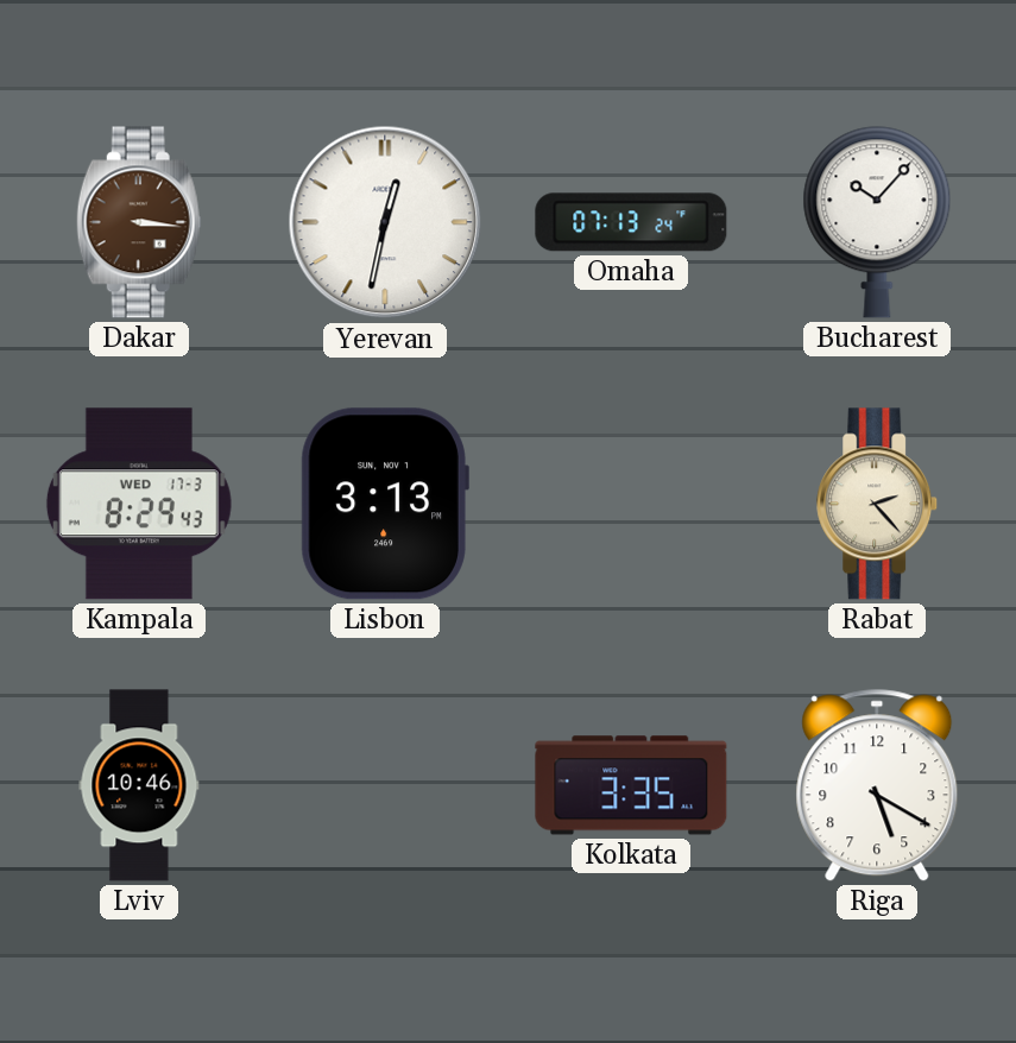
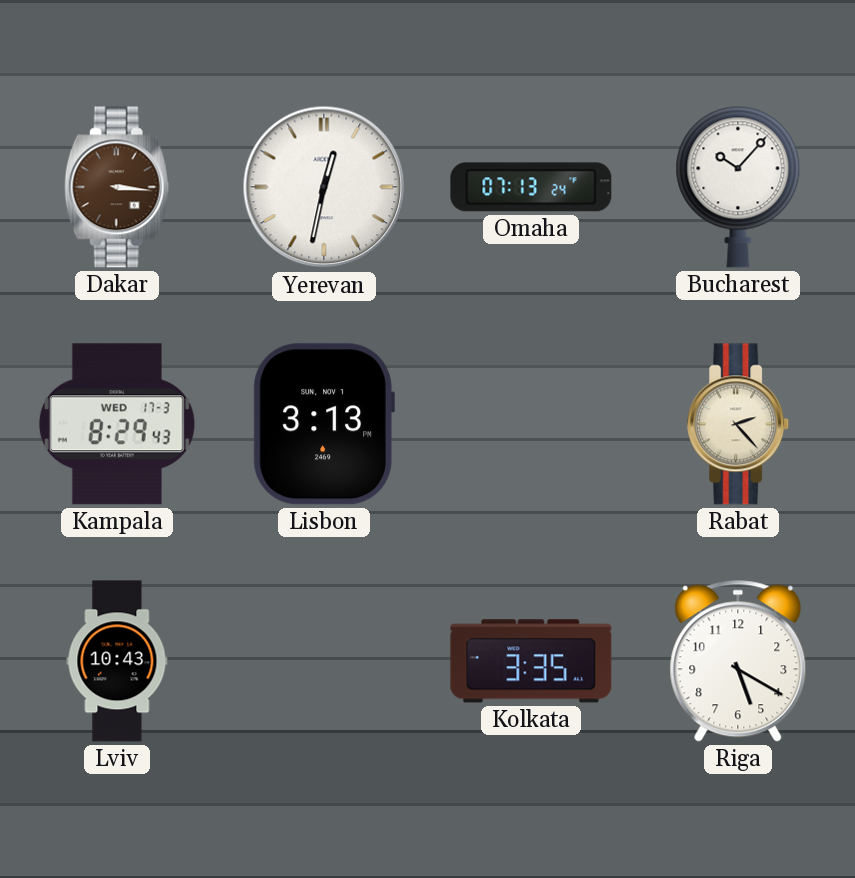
Lviv: 10:46 -> 10:43 (117, 661)
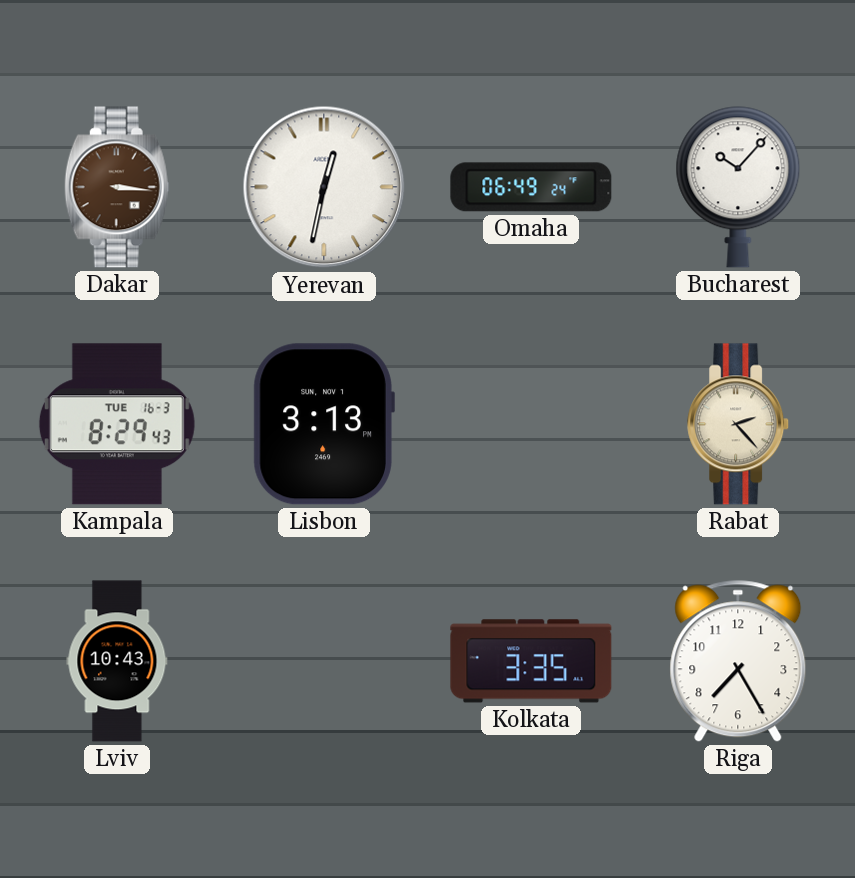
Omaha: 07:13 -> 06:49 (531, 187)
Kampala date: WED 17-3 -> TUE 16-3 (117, 424)
Riga: 5:20 -> 7:25 (738, 661)
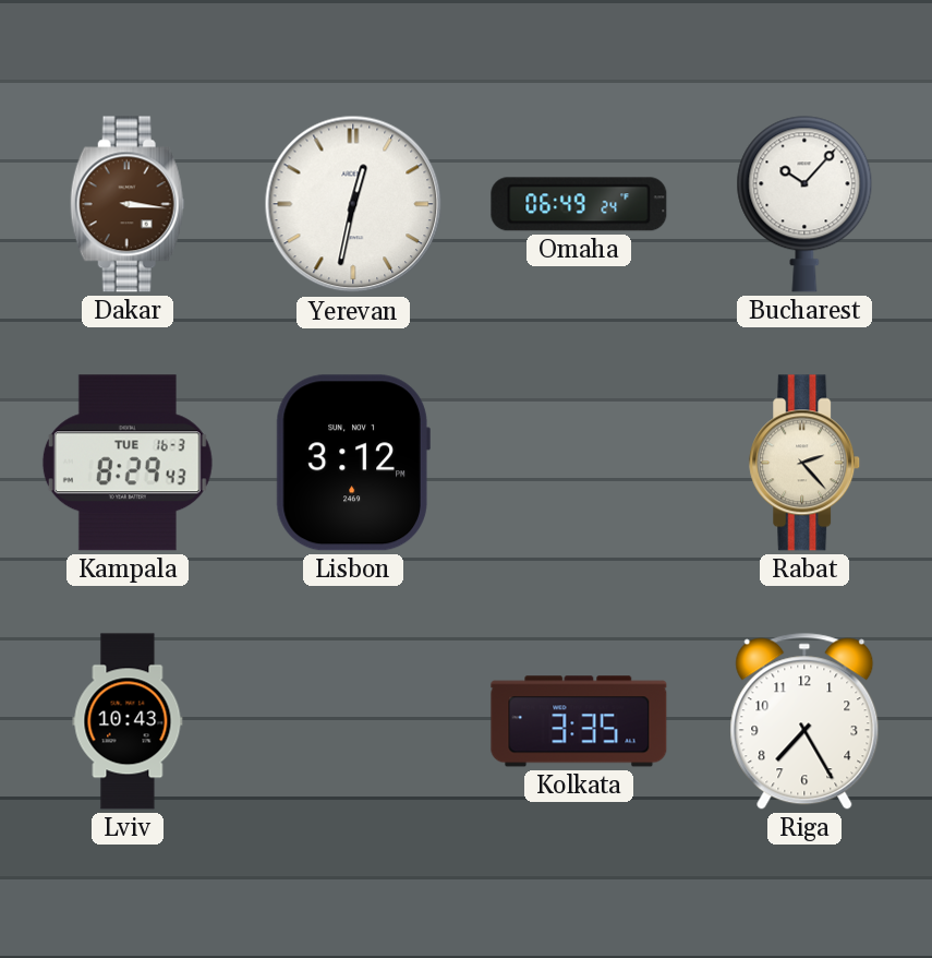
Lisbon: 3:13 -> 3:12 (353, 463)
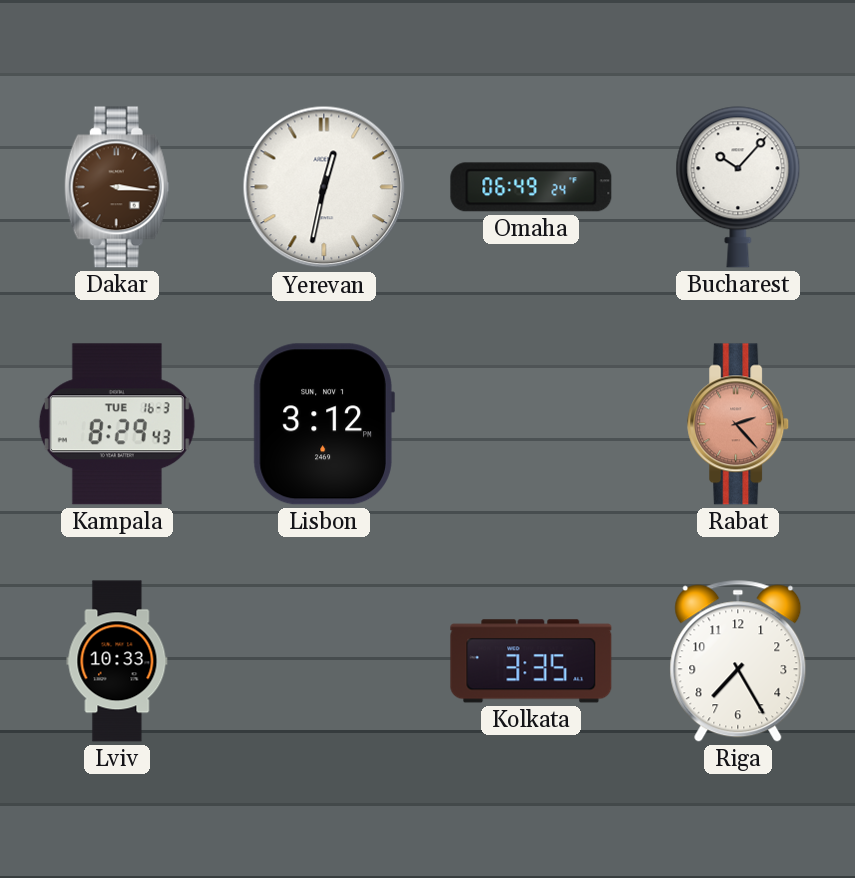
Rabat dial: cream -> salmon (739, 424)
Lviv: 10:43 -> 10:33 (117, 661)
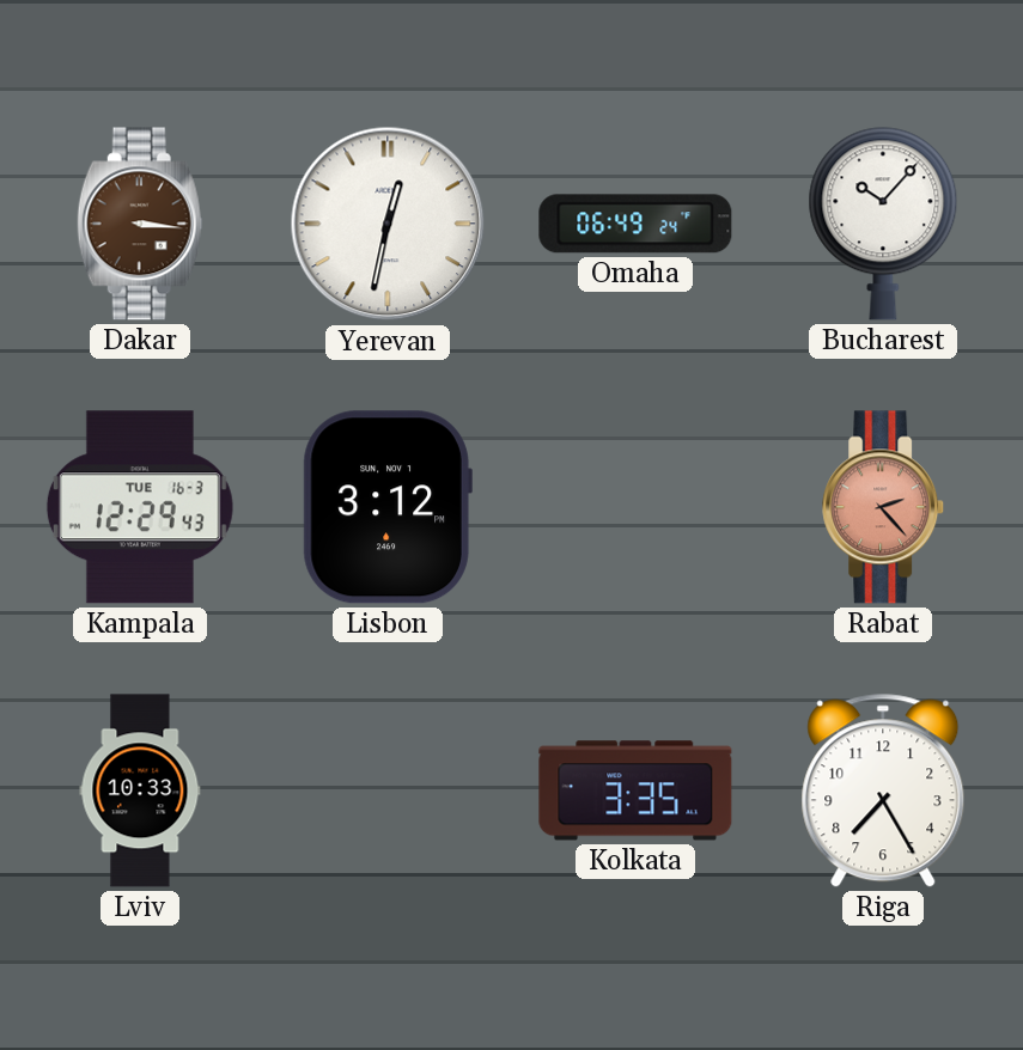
Kampala: 8:29 -> 12:29 (140, 507)
